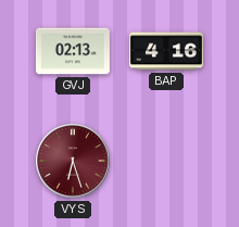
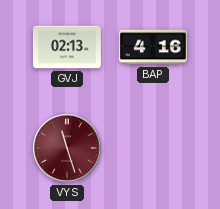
VYS: 6:27 -> 11:27 (67, 148)
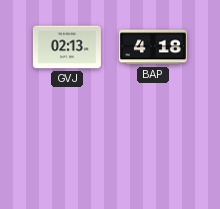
BAP: 4:16 -> 4:18 (153, 47)
VYS: 11:27 -> none (67, 148)
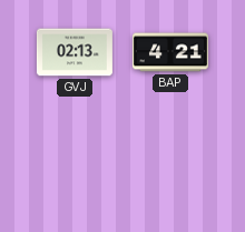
BAP: 4:18 -> 4:21 (170, 52)
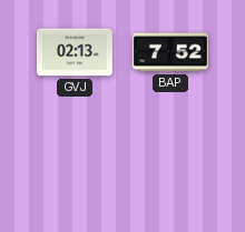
BAP: 4:21 -> 7:52 (170, 52)
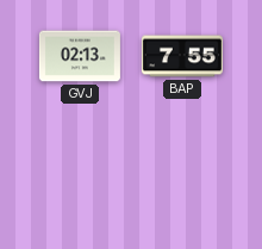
BAP: 7:52 -> 7:55 (182, 56)
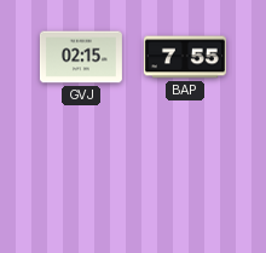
GVJ: 02:13 -> 02:15 (81, 57)
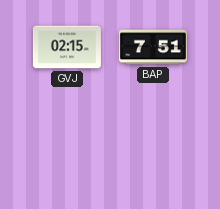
BAP: 7:55 -> 7:51 (153, 47)
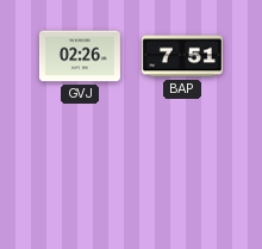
GVJ: 02:15 -> 02:26 (80, 56)
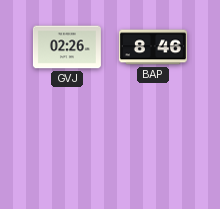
BAP: 7:51 -> 8:46 (153, 47)
